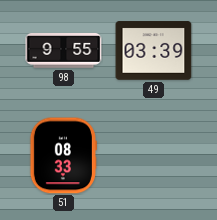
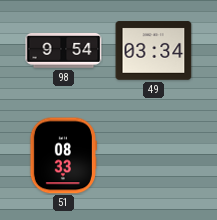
98: 9:55 -> 9:54 (64, 51)
49: 03:39 -> 03:34 (154, 51)
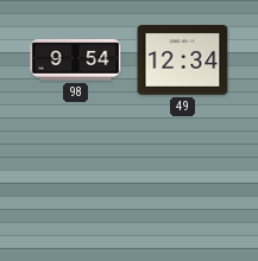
49: 03:34 -> 12:34 (183, 61)
51: 08:33 -> none (63, 156)
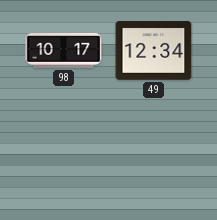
98: 9:54 -> 10:17 (64, 51)
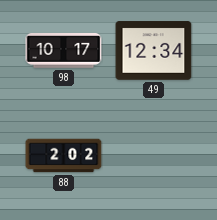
88: none -> 2:02 (64, 156)
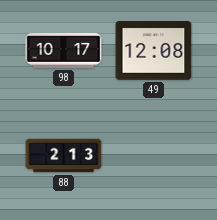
49: 12:34 -> 12:08 (154, 51)
88: 2:02 -> 2:13 (64, 156)
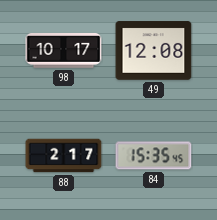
88: 2:13 -> 2:17 (64, 156)
84: none -> 15:35 (154, 156)
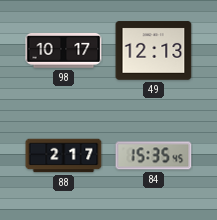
49: 12:08 -> 12:13 (154, 51)
